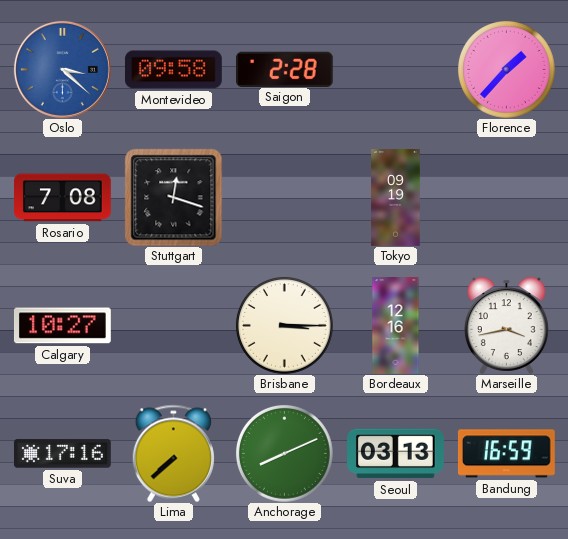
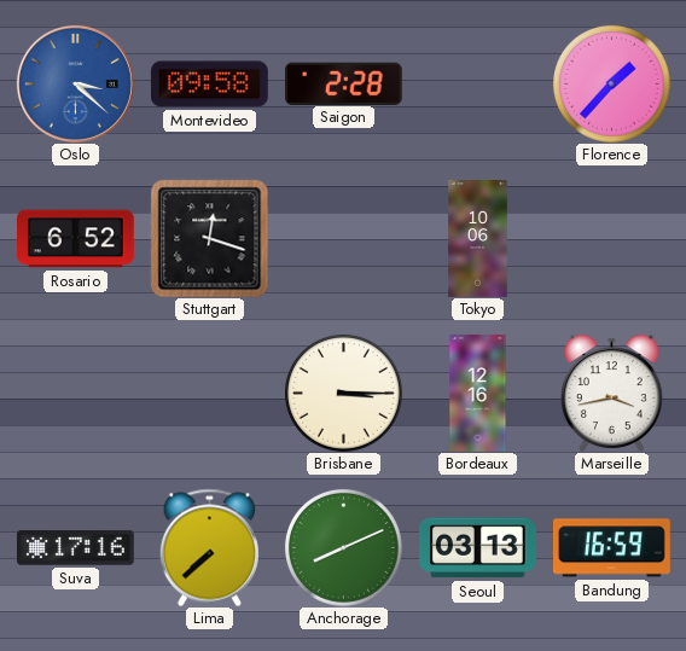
Rosario: 7:08 -> 6:52 (76, 239)
Tokyo: 09:19 -> 10:06 (478, 239)
Calgary: 10:27 -> none (62, 326)
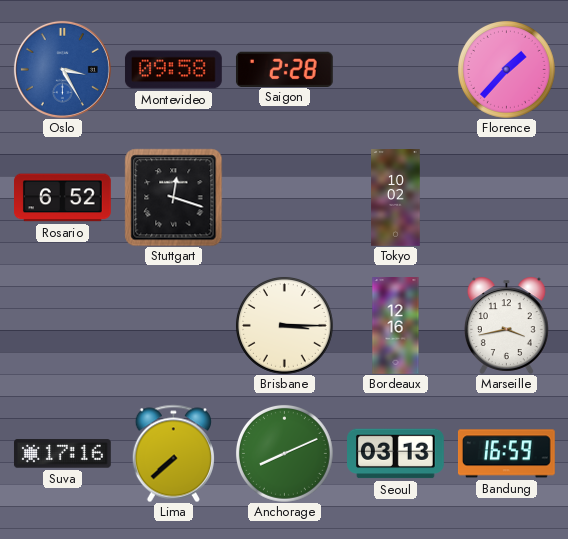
Oslo: 3:22 -> 3:25 (62, 69)
Tokyo: 10:06 -> 10:02 (396, 198)
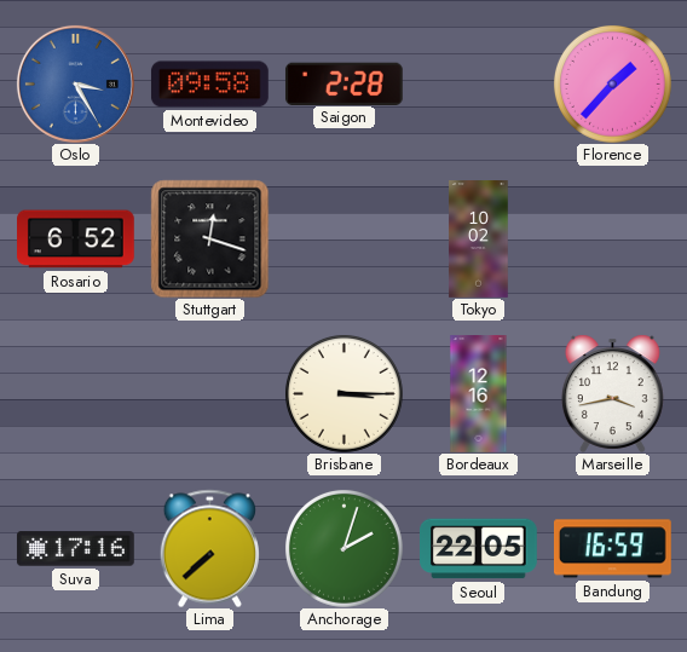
Anchorage: 8:11 -> 2:03 (344, 548)
Seoul: 03:13 -> 22:05 (479, 549)
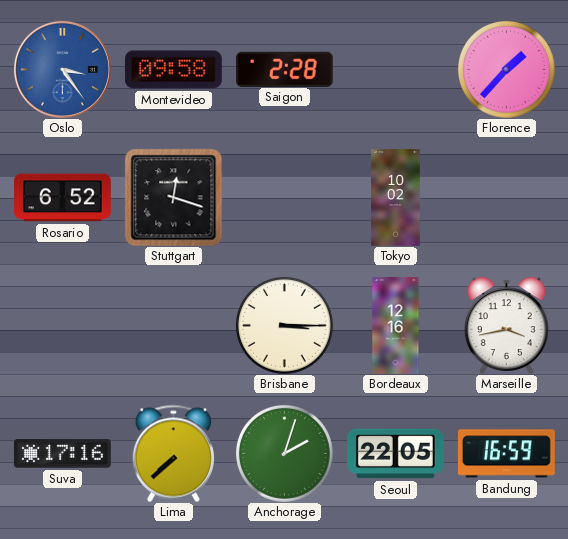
Oslo: 3:25 -> 3:24 (62, 69)
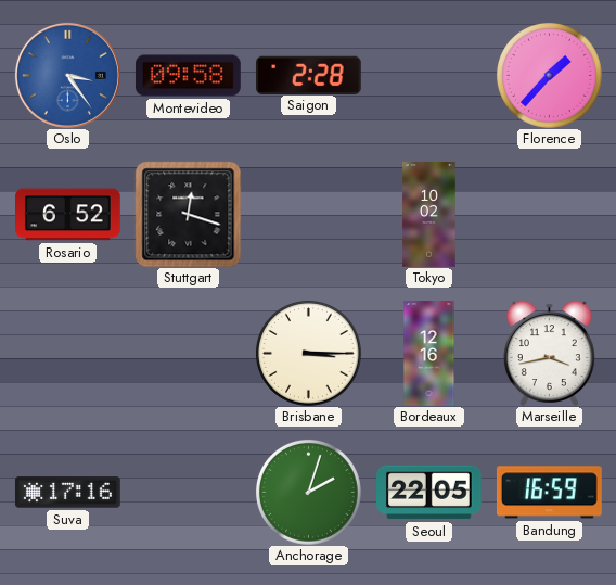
Lima: 7:38 -> none (173, 453)
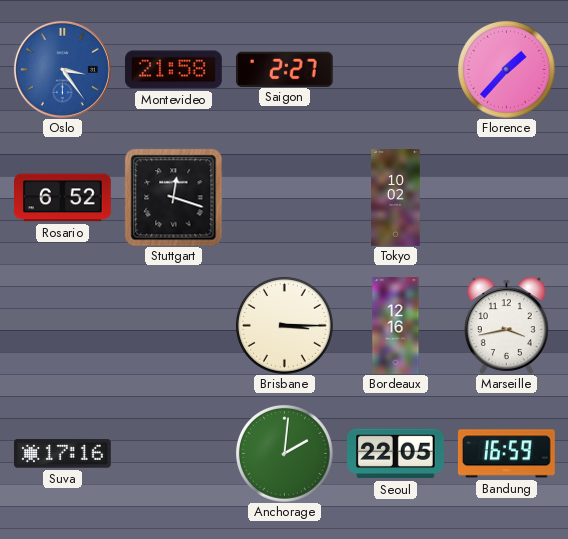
Montevideo: 09:58 -> 21:58 (173, 70)
Saigon: 2:28 -> 2:27 (284, 69)
Anchorage: 2:03 -> 2:01 (284, 453)
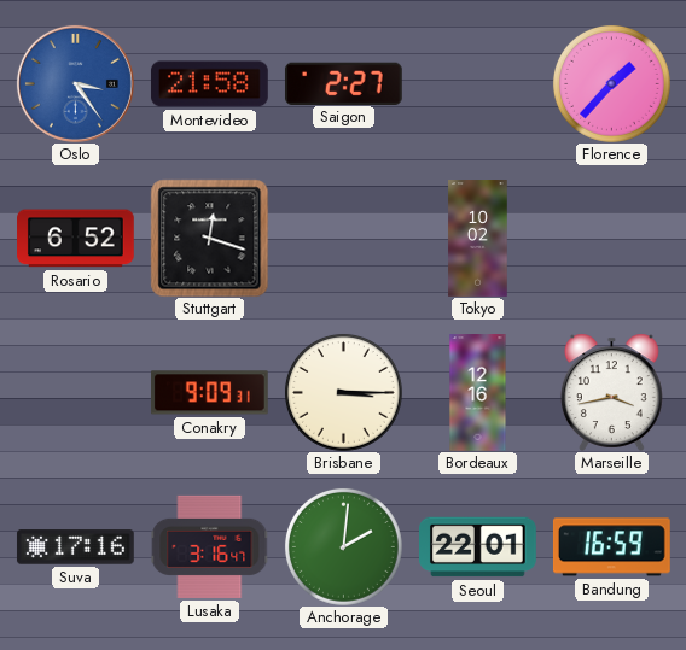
Conakry: none -> 9:09 (209, 393)
Lusaka: none -> 3:16 (209, 546)
Seoul: 22:05 -> 22:01 (478, 547)
